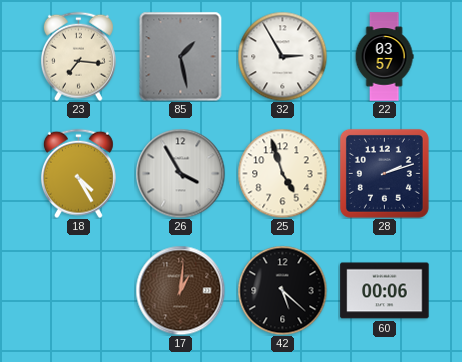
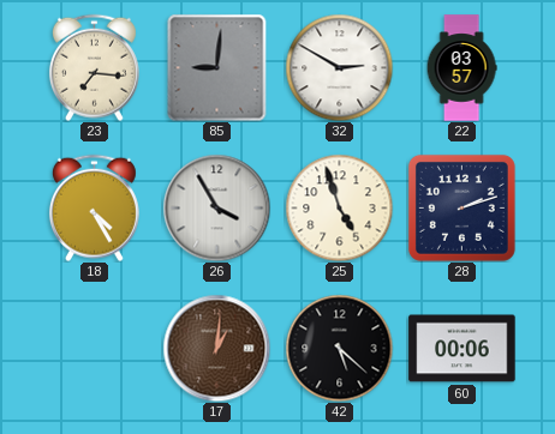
85: 1:28 -> 9:01 (217, 67)
32: 2:55 -> 2:50 (339, 67)
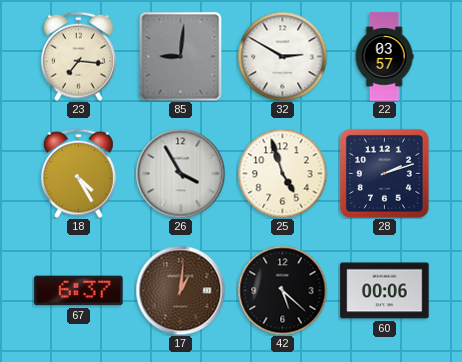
67: none -> 6:37 (79, 291)
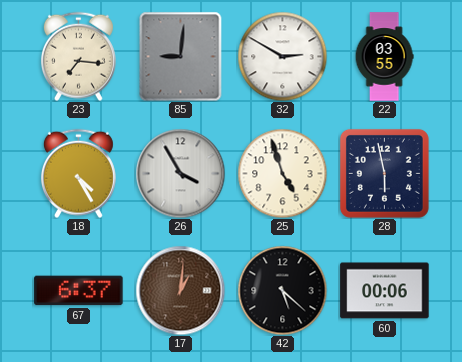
22: 03:57 -> 03:55 (384, 57)
28: 2:12 -> 5:58 (384, 173)
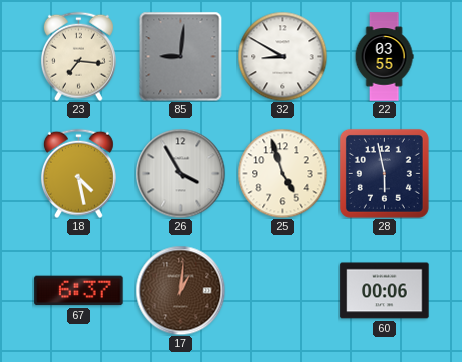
32: 2:50 -> 8:50 (282, 56)
18: 4:25 -> 4:28 (78, 173)
42: 5:22 -> none (282, 290)
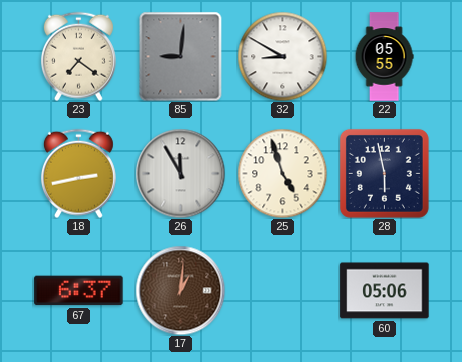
23: 7:16 -> 7:21 (78, 56)
22: 03:55 -> 05:55 (384, 57)
18: 4:28 -> 2:43 (78, 173)
26: 3:55 -> 11:55 (180, 173)
60: 00:06 -> 05:06 (385, 291)
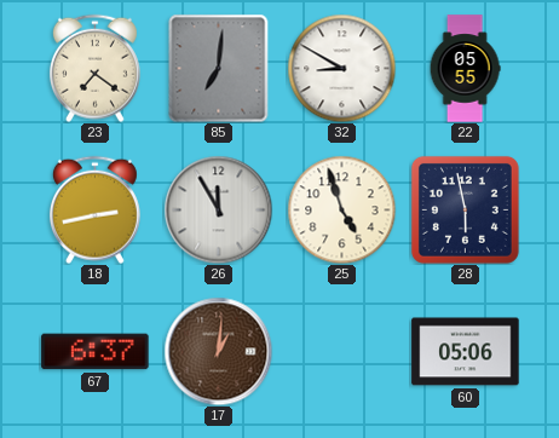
85: 9:01 -> 7:01 (219, 68)
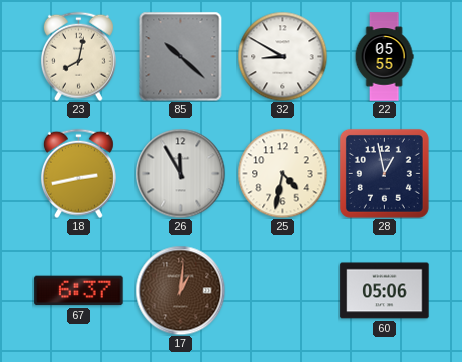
23: 7:21 -> 8:02 (78, 56)
85: 7:01 -> 10:22 (181, 56)
25: 4:57 -> 4:32 (282, 173)
28: 5:58 -> 12:58 (384, 173)
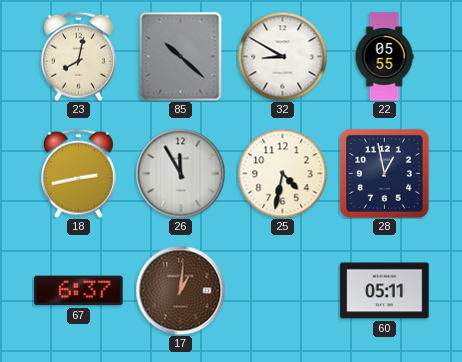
60: 05:06 -> 05:11 (385, 291)
